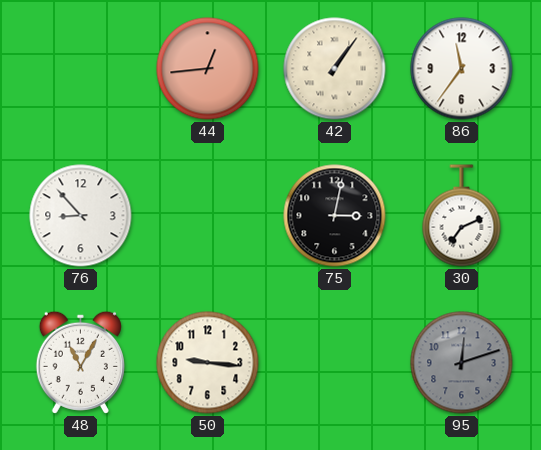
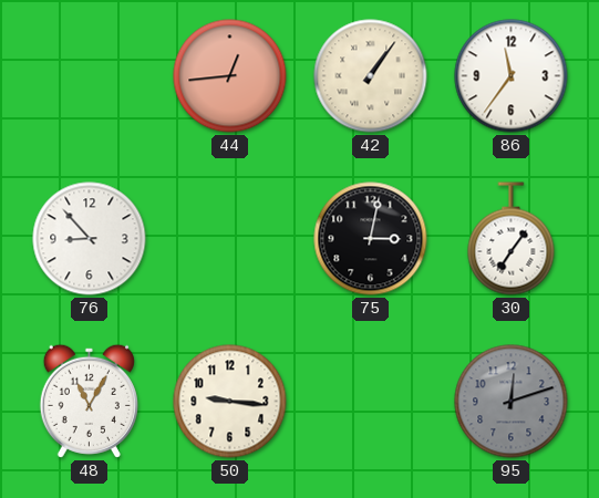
30: 7:11 -> 7:06 (512, 239)
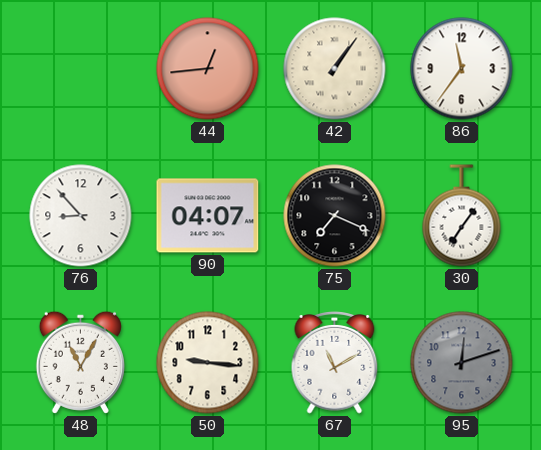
90: none -> 04:07 (208, 216)
75: 3:02 -> 7:19 (335, 216)
67: none -> 11:10 (335, 363)
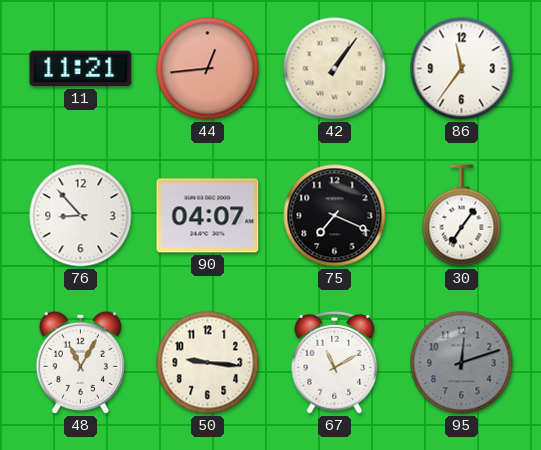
11: none -> 11:21 (81, 69)
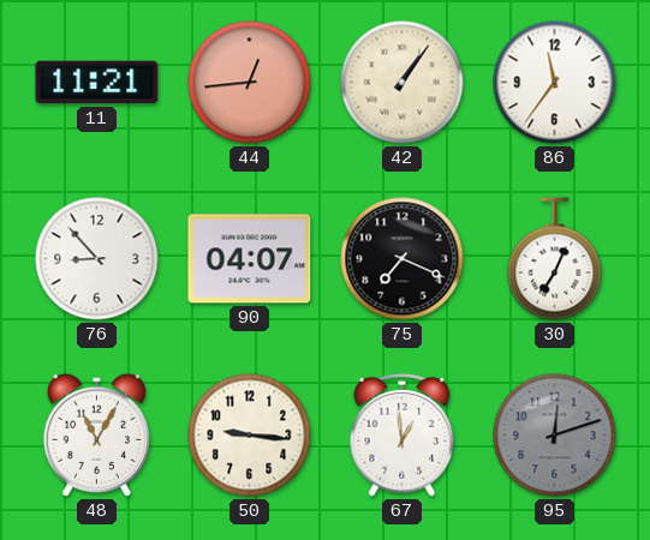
30: 7:06 -> 7:04 (555, 259)
67: 11:10 -> 12:59 (402, 436)
